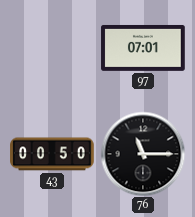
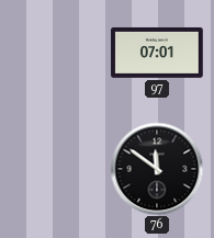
43: 00:50 -> none (52, 154)
76: 11:15 -> 11:51 (157, 169)
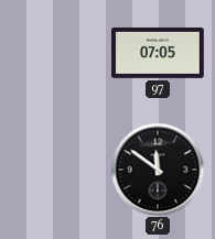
97: 07:01 -> 07:05 (158, 53)
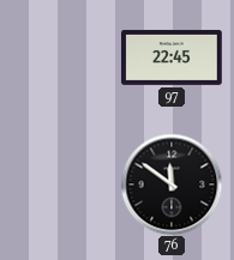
97: 07:05 -> 22:45 (172, 58)
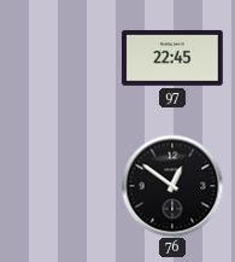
76: 11:51 -> 12:51 (172, 186)
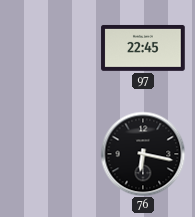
76: 12:51 -> 6:17 (143, 154)
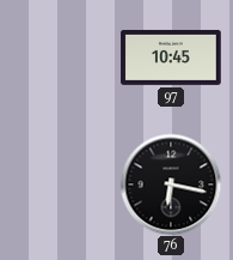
97: 22:45 -> 10:45 (171, 58)
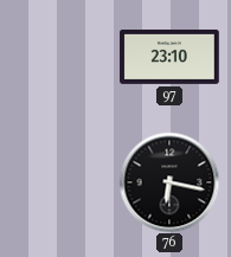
97: 10:45 -> 23:10 (169, 57)
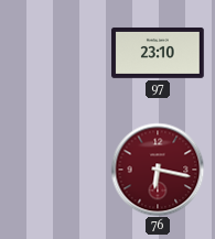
76 dial: black -> burgundy (158, 170)
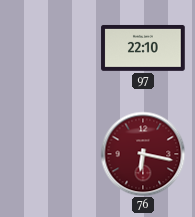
97: 23:10 -> 22:10 (143, 48)
